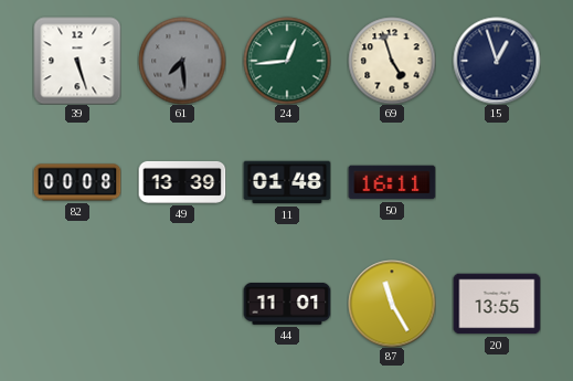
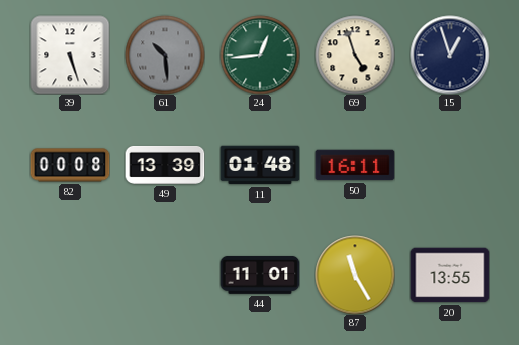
61: 7:29 -> 10:29 (165, 55)
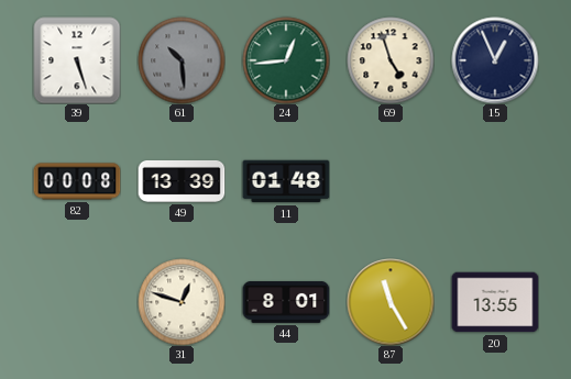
15: 12:57 -> 12:56 (495, 60)
50: 16:11 -> none (355, 165)
31: none -> 12:48 (182, 302)
44: 11:01 -> 8:01 (286, 302)
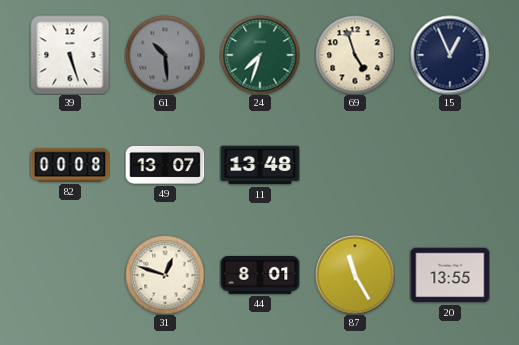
24: 12:44 -> 7:33 (260, 55)
49: 13:39 -> 13:07 (165, 165)
11: 01:48 -> 13:48 (260, 165)
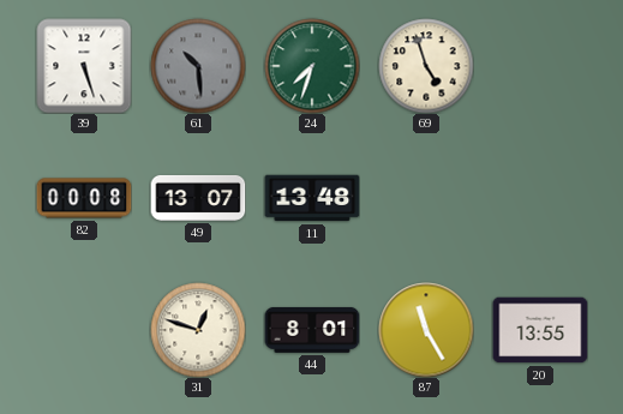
15: 12:56 -> none (450, 55)
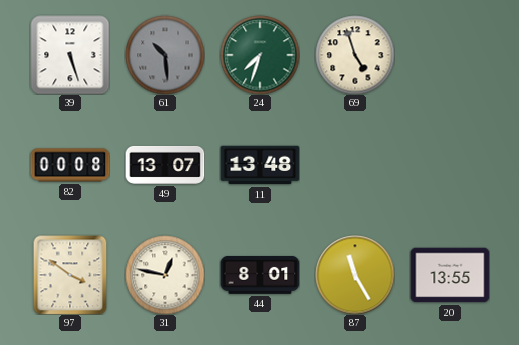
97: none -> 3:51 (70, 275)
31: 12:48 -> 12:47 (165, 275)
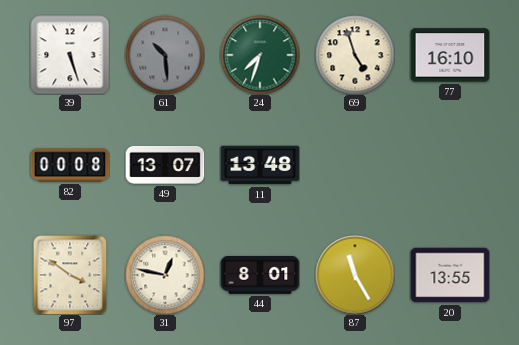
77: none -> 16:10 (450, 55)
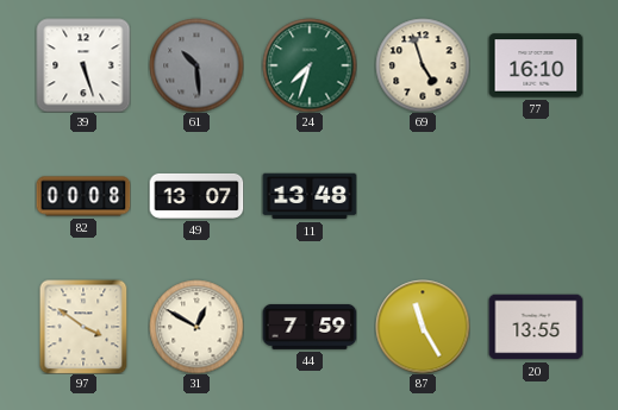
31: 12:47 -> 12:50 (196, 327)
44: 8:01 -> 7:59 (310, 327)
